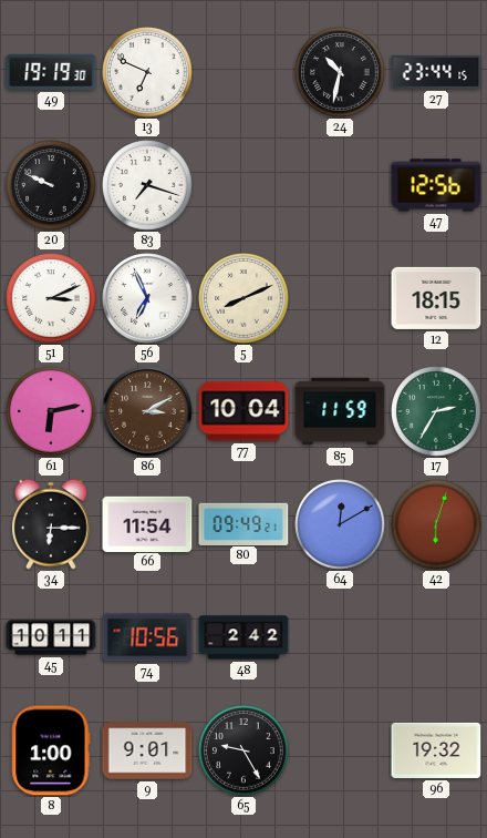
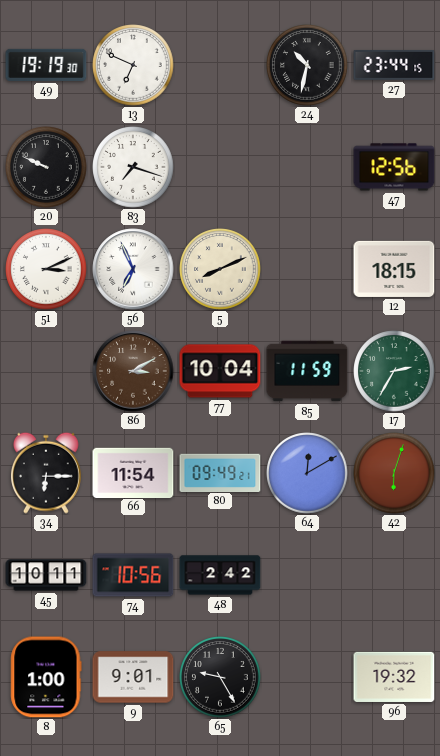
61: 6:13 -> none (51, 411)
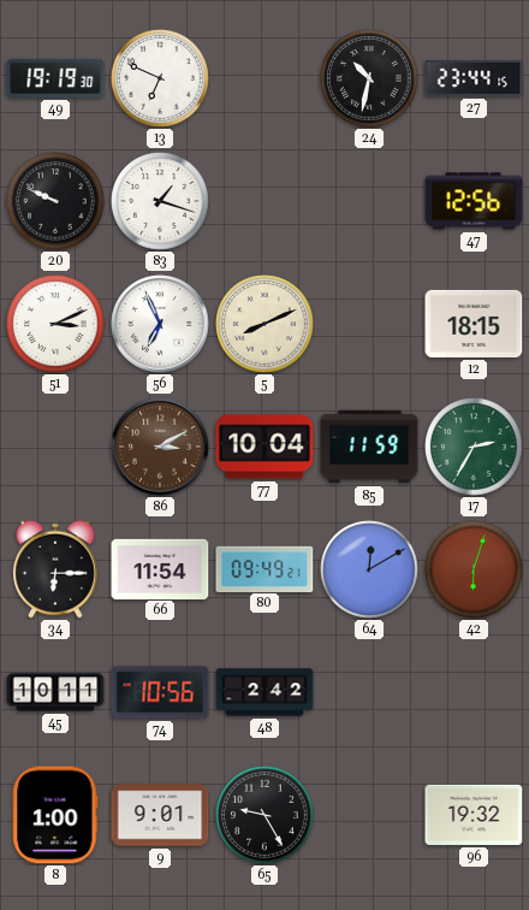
83: 7:18 -> 1:18 (160, 201)
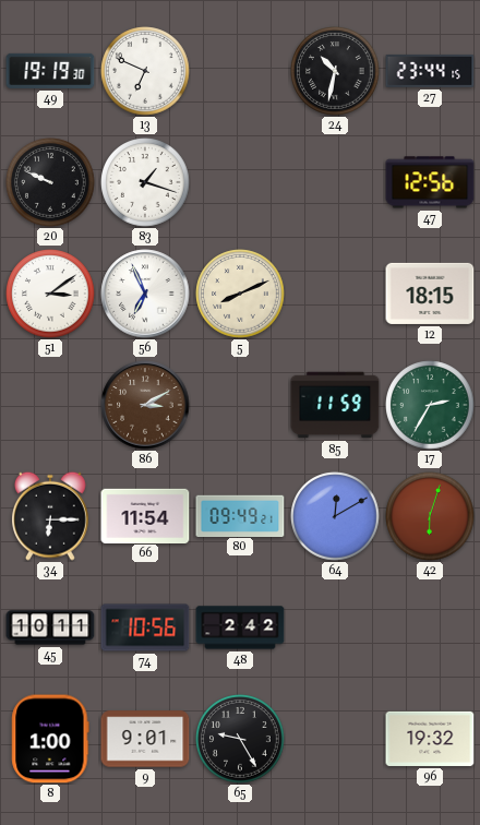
51: 3:11 -> 3:09 (50, 294)
77: 10:04 -> none (264, 447)
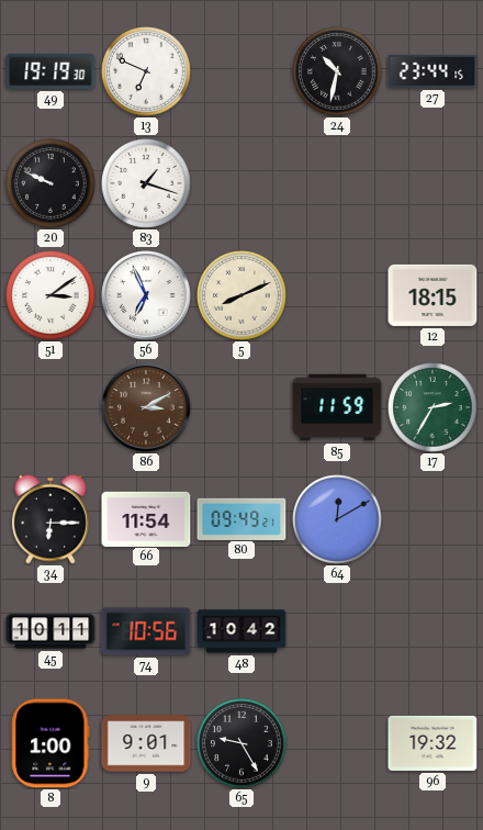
47: 12:56 -> none (430, 182)
42: 6:03 -> none (430, 516)
48: 2:42 -> 10:42 (241, 631)
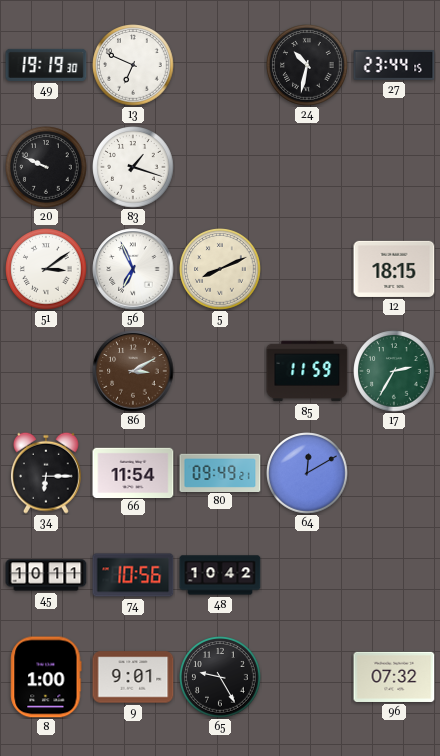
96: 19:32 -> 07:32 (394, 677)
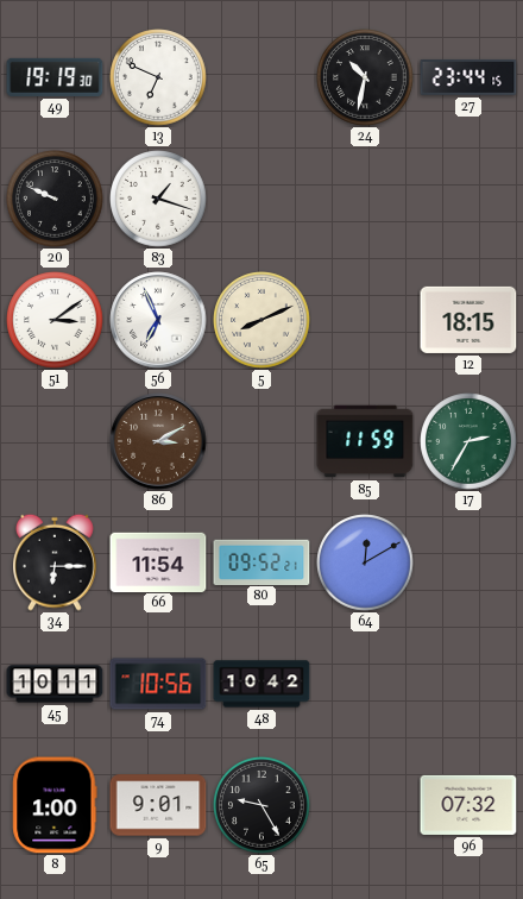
80: 09:49 -> 09:52 (261, 561)
